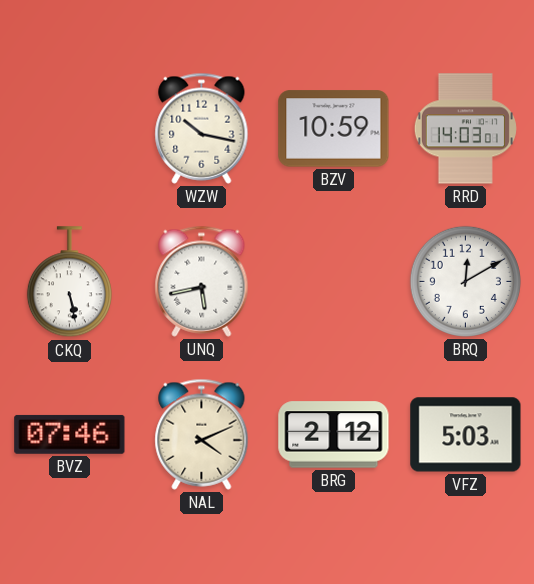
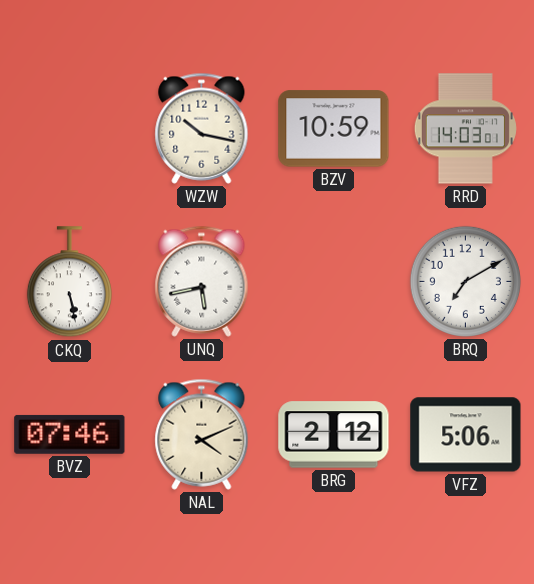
BRQ: 12:10 -> 7:10 (465, 281)
VFZ: 5:03 -> 5:06 (466, 435)
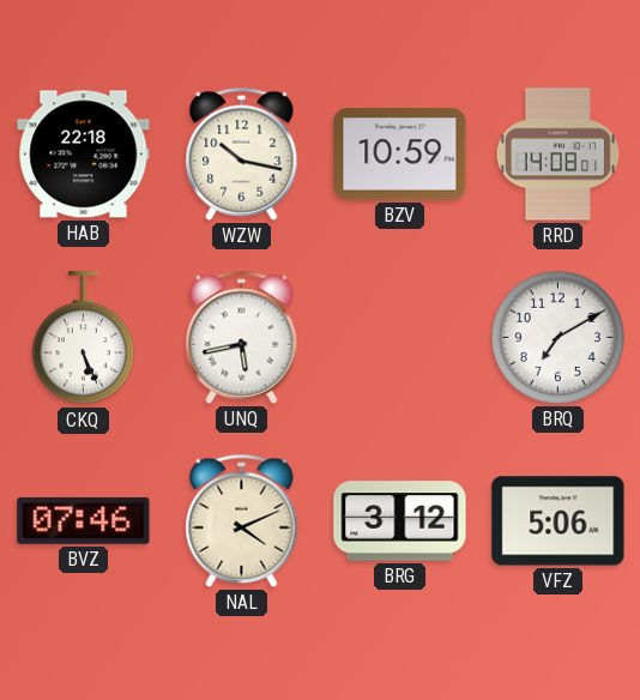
HAB: none -> 22:18 (84, 155)
RRD: 14:03 -> 14:08 (557, 155)
CKQ: 5:28 -> 5:26 (83, 338)
BRG: 2:12 -> 3:12 (400, 521)
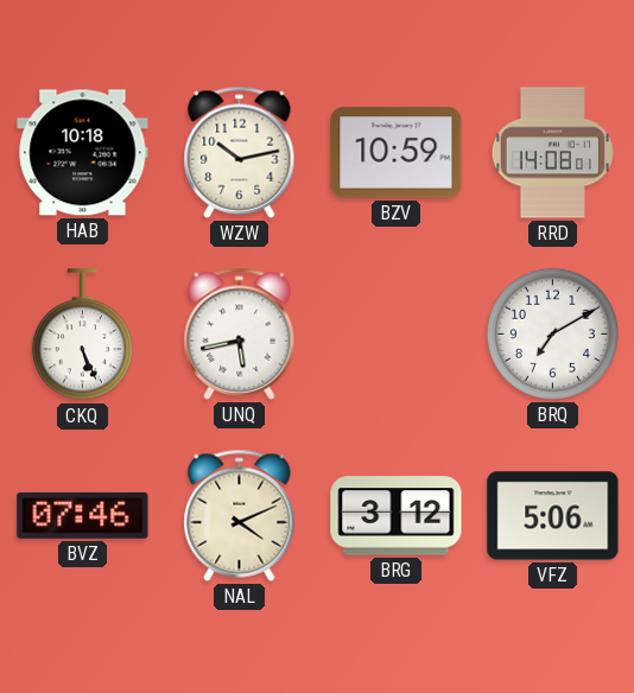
HAB: 22:18 -> 10:18 (83, 153)
WZW: 10:17 -> 10:13 (240, 152)
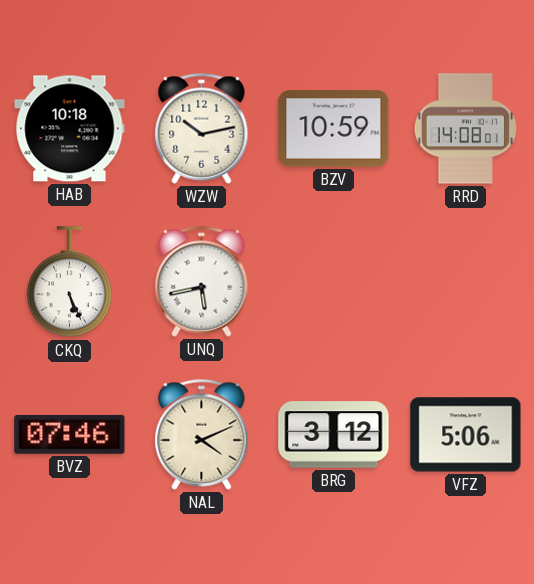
BRQ: 7:10 -> none (552, 333)
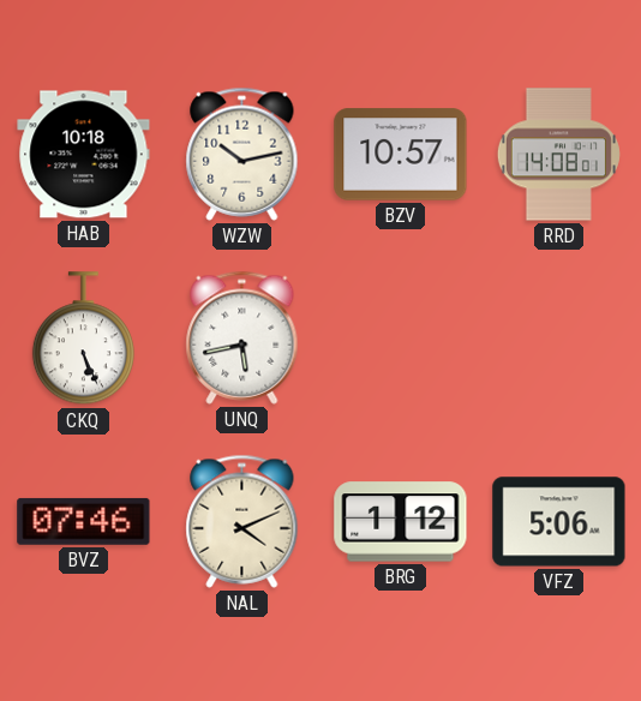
BZV: 10:59 -> 10:57 (401, 155)
BRG: 3:12 -> 1:12 (401, 522)
